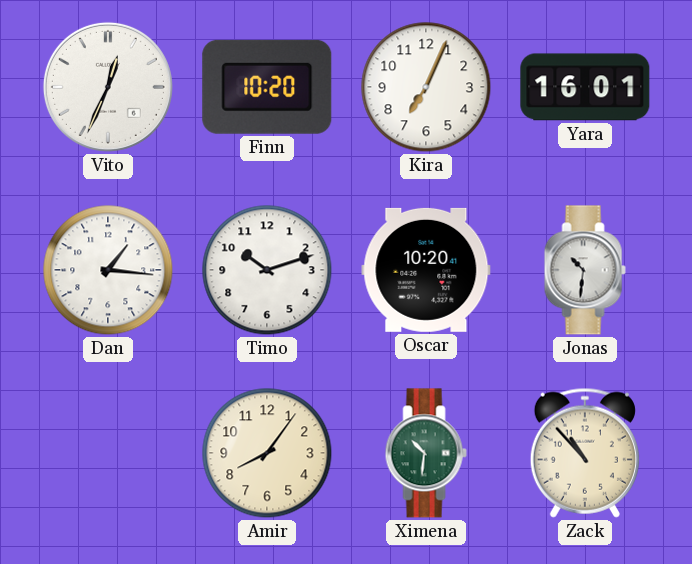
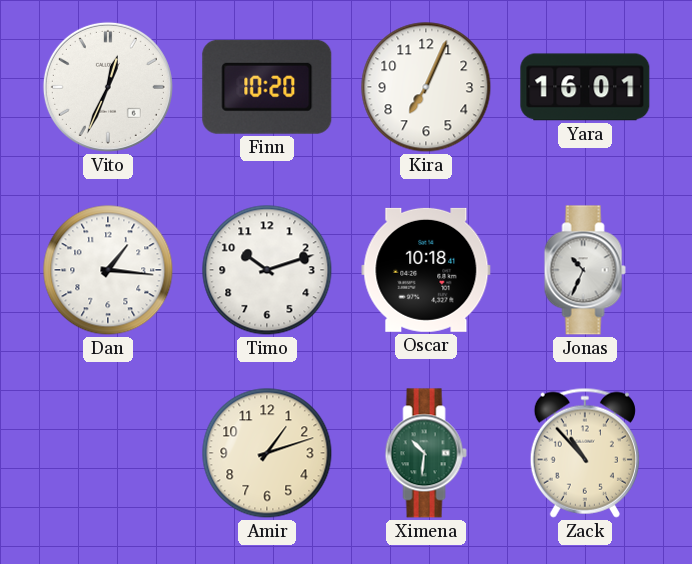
Oscar: 10:20 -> 10:18 (426, 270)
Jonas: 10:31 -> 10:34 (585, 270)
Amir: 8:06 -> 1:12 (267, 453)
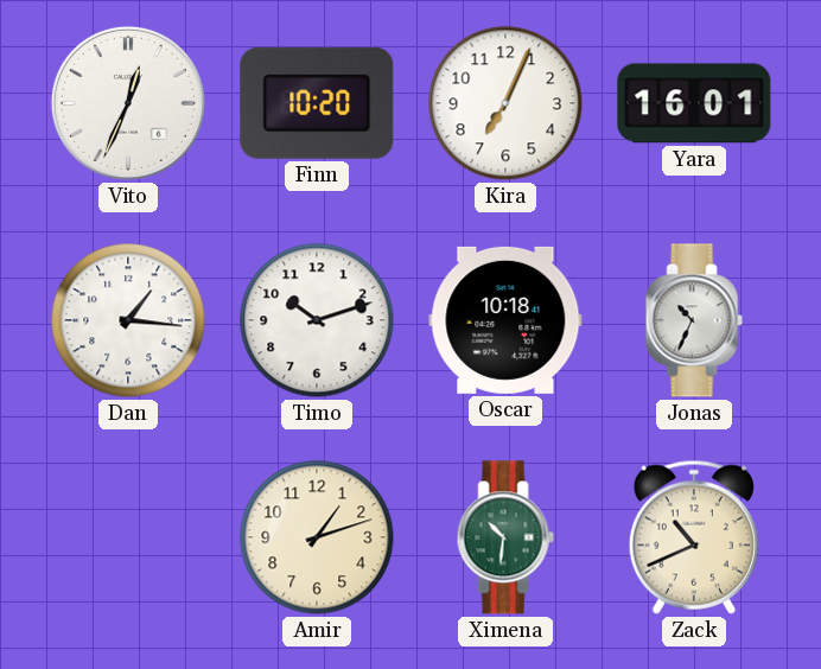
Zack: 10:53 -> 10:41 (694, 537)
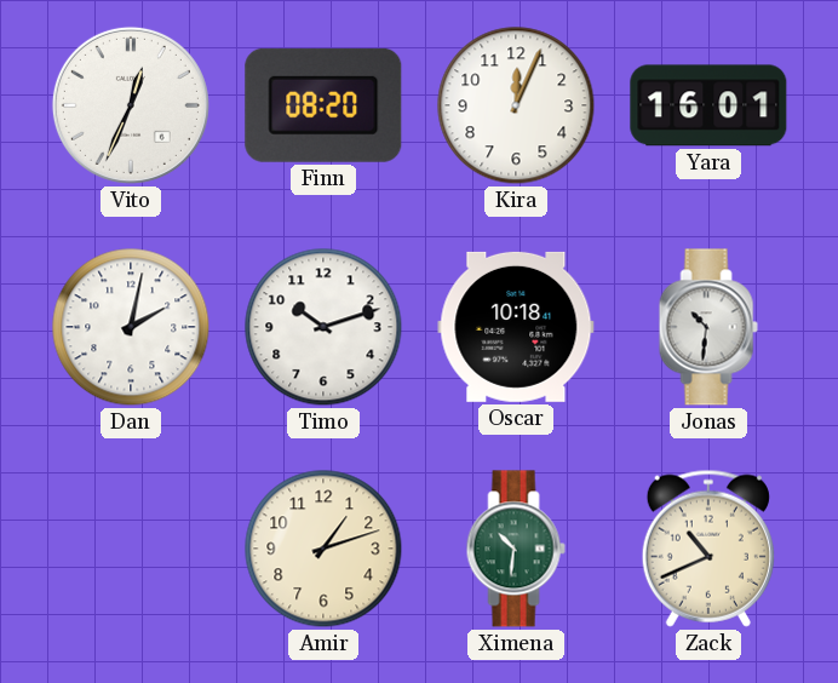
Finn: 10:20 -> 08:20 (323, 105)
Kira: 7:04 -> 12:04 (516, 105)
Dan: 1:16 -> 2:02 (131, 327)
Jonas: 10:34 -> 10:31 (708, 327)
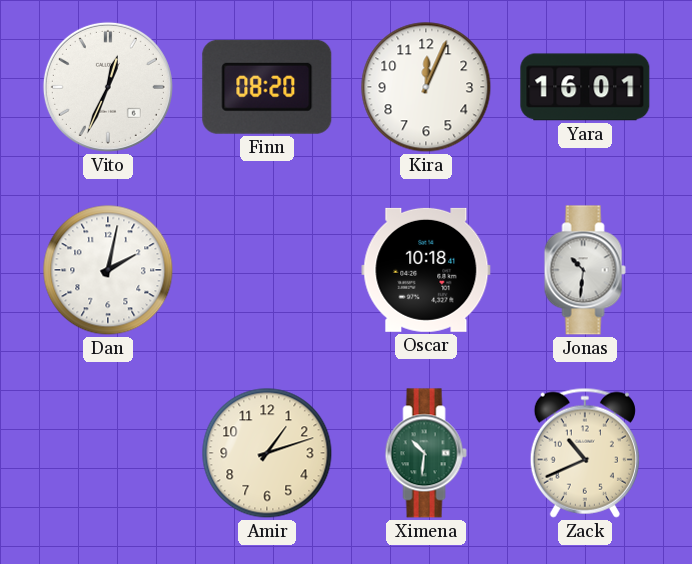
Timo: 10:12 -> none (323, 327)
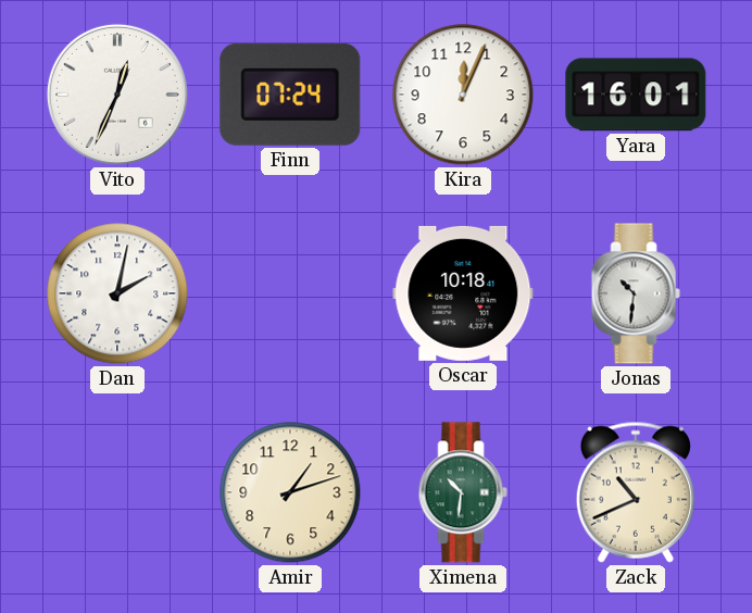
Finn: 08:20 -> 07:24 (290, 95)
